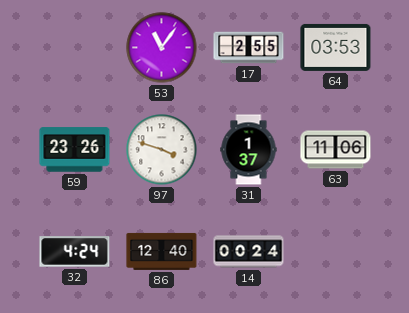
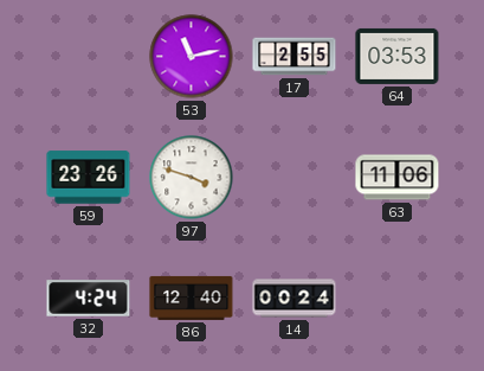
53: 11:06 -> 11:13 (192, 57)
31: 1:37 -> none (249, 150)
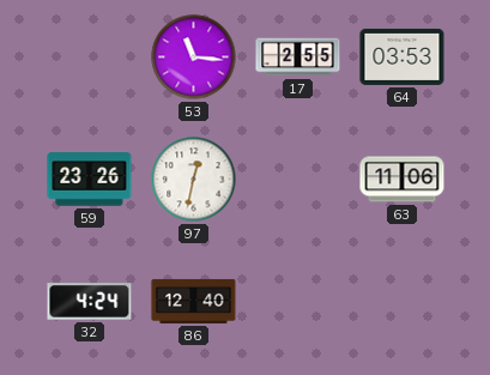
53: 11:13 -> 11:16 (194, 58)
97: 3:48 -> 12:32 (194, 180)
14: 00:24 -> none (295, 299)
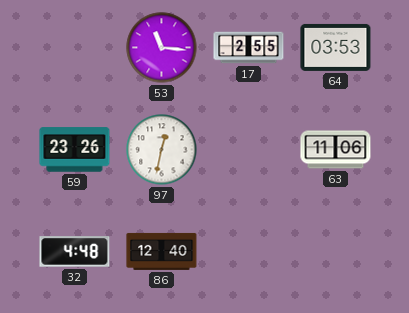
32: 4:24 -> 4:48 (75, 252)
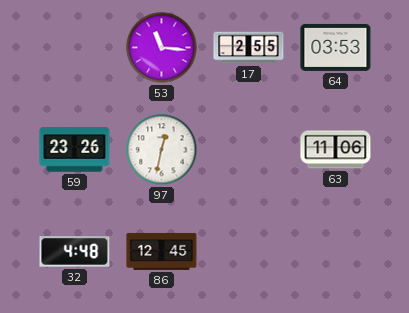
86: 12:40 -> 12:45 (162, 251)
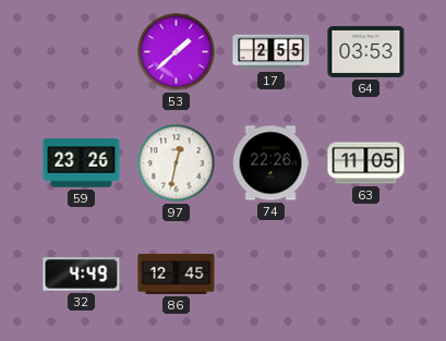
53: 11:16 -> 1:38 (177, 52)
74: none -> 22:26 (270, 163)
63: 11:06 -> 11:05 (366, 163)
32: 4:48 -> 4:49 (82, 275)
